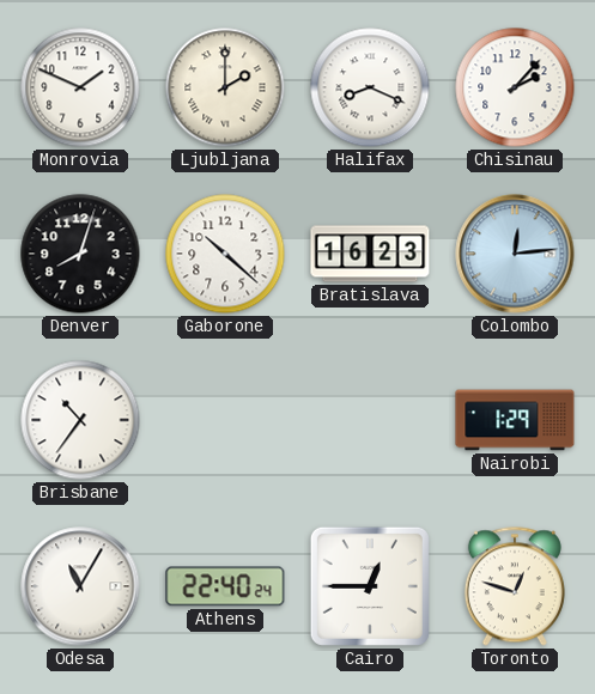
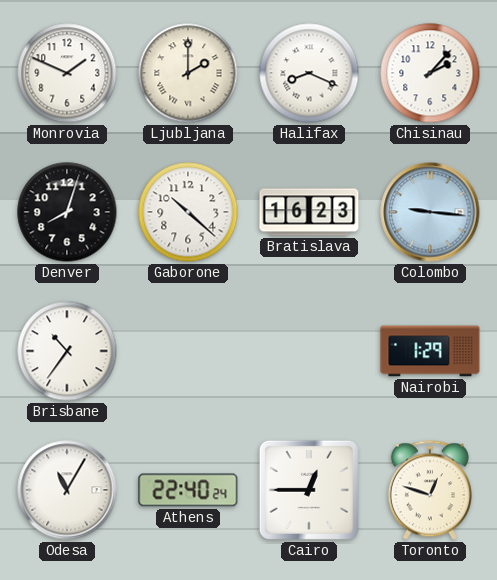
Colombo: 12:14 -> 9:16 (430, 212)
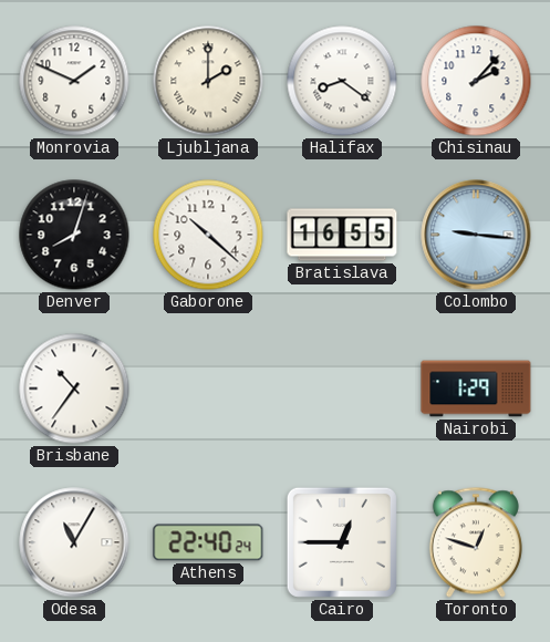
Halifax: 8:19 -> 8:21 (342, 81)
Bratislava: 16:23 -> 16:55 (342, 235)
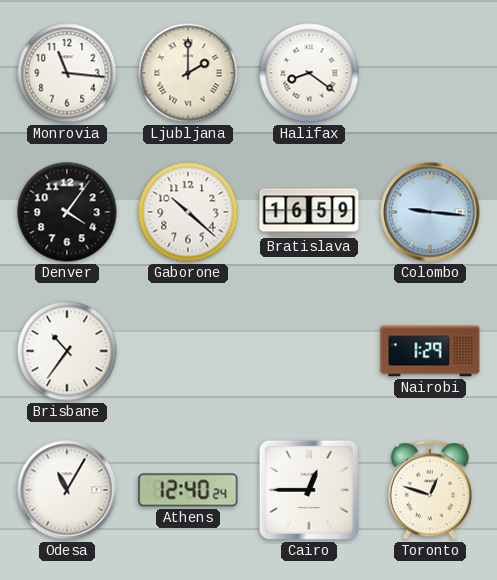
Monrovia: 1:49 -> 11:16 (67, 73)
Chisinau: 2:07 -> none (476, 81)
Denver: 8:03 -> 4:06 (67, 212)
Bratislava: 16:55 -> 16:59 (309, 212)
Athens: 22:40 -> 12:40 (188, 490)
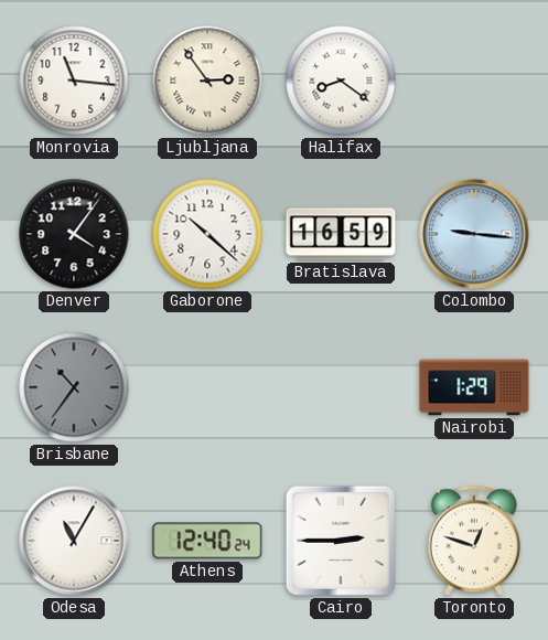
Ljubljana: 2:00 -> 2:54 (207, 81)
Brisbane dial: white -> grey (74, 387)
Cairo: 12:45 -> 2:45 (341, 541)
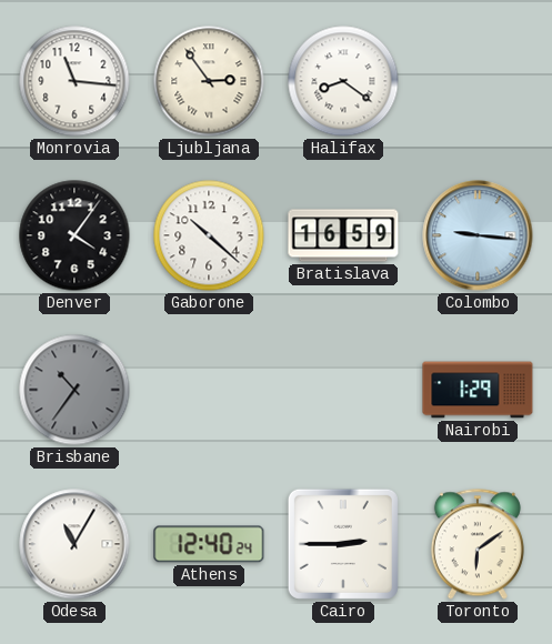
Toronto: 12:48 -> 6:09 (478, 544)
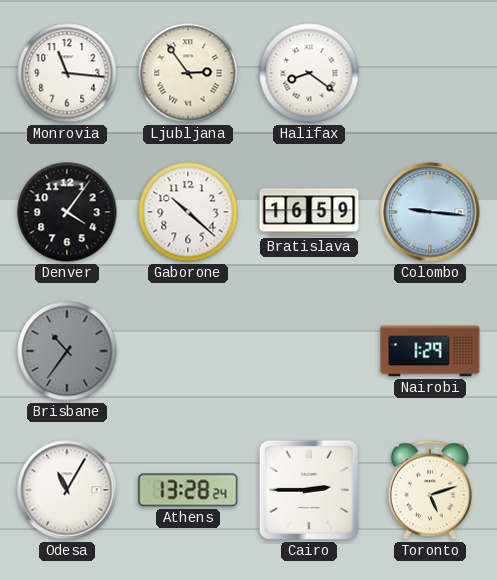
Athens: 12:40 -> 13:28 (188, 490)
Toronto: 6:09 -> 5:12 (430, 490)
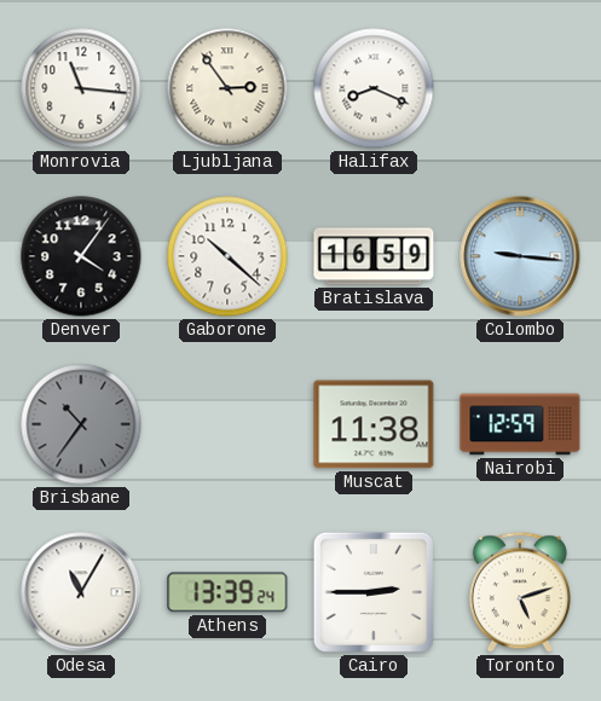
Halifax: 8:21 -> 8:19 (374, 88)
Muscat: none -> 11:38 (374, 424)
Nairobi: 1:29 -> 12:59 (520, 424)
Athens: 13:28 -> 13:39 (227, 592)
